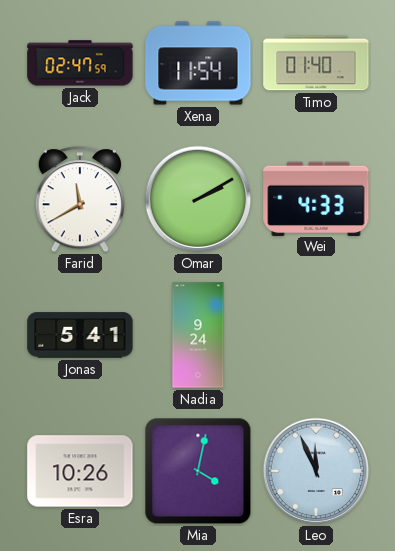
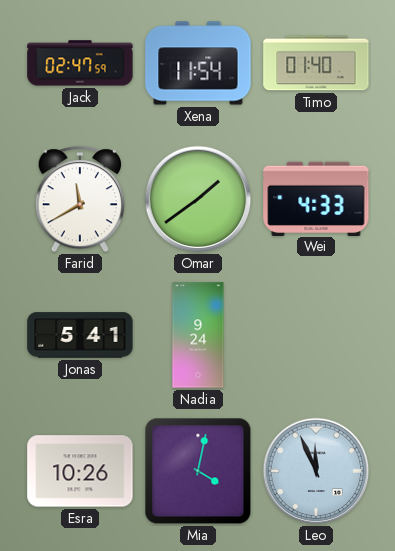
Omar: 2:10 -> 1:39 (198, 199)
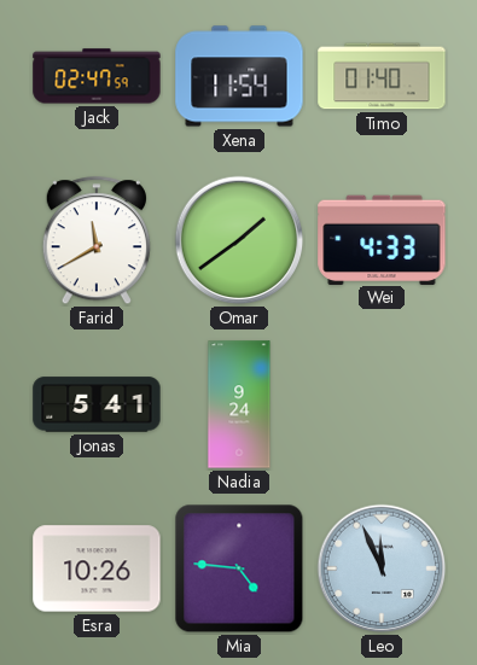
Mia: 4:02 -> 4:46 (239, 568)
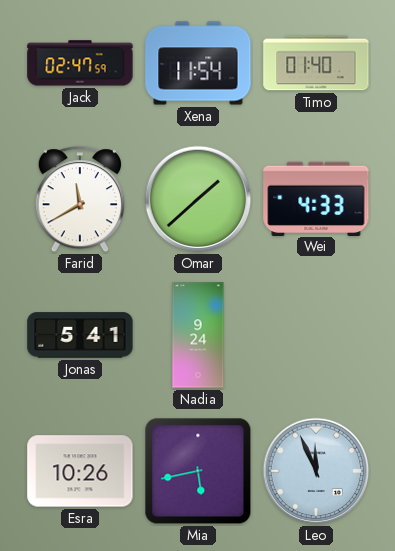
Omar: 1:39 -> 1:38 (198, 199)
Mia: 4:46 -> 5:43 (198, 471)
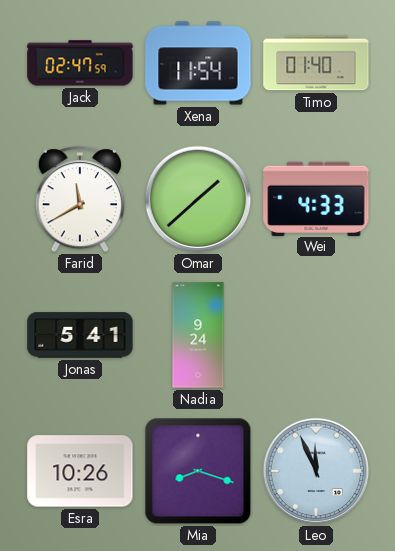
Mia: 5:43 -> 8:18 (198, 471)
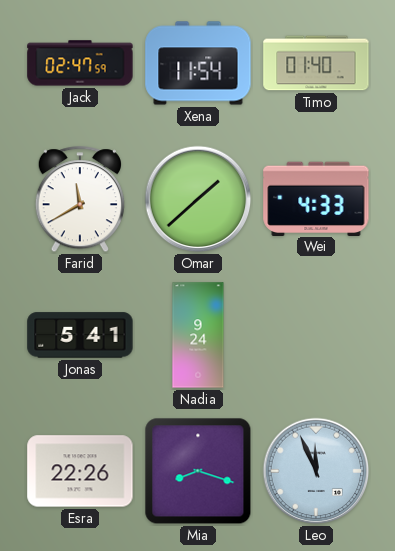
Esra: 10:26 -> 22:26 (80, 471)
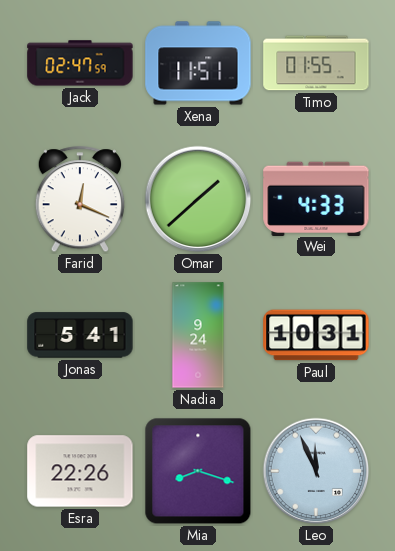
Xena: 11:54 -> 11:51 (198, 63)
Timo: 01:40 -> 01:55 (316, 63)
Farid: 11:40 -> 12:19 (80, 200)
Paul: none -> 10:31 (316, 335)
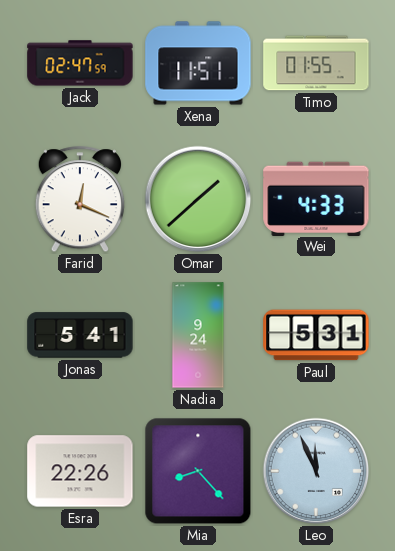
Paul: 10:31 -> 5:31 (316, 335)
Mia: 8:18 -> 8:23 (198, 471)
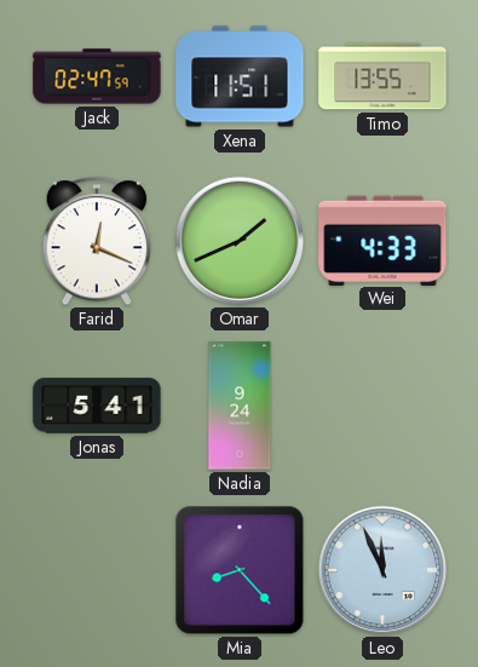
Timo: 01:55 -> 13:55 (382, 76)
Omar: 1:38 -> 1:41 (240, 241)
Paul: 5:31 -> none (316, 335)
Esra: 22:26 -> none (80, 471)
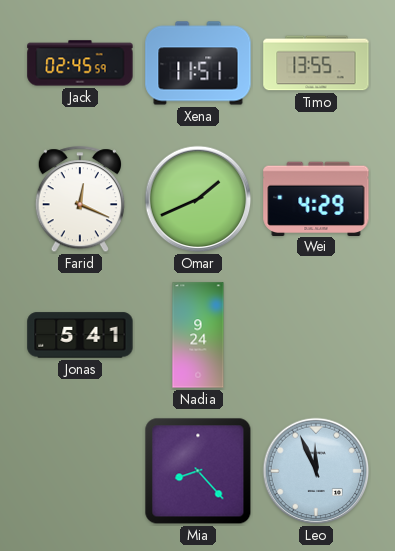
Jack: 02:47 -> 02:45 (80, 63)
Wei: 4:33 -> 4:29 (316, 198)
